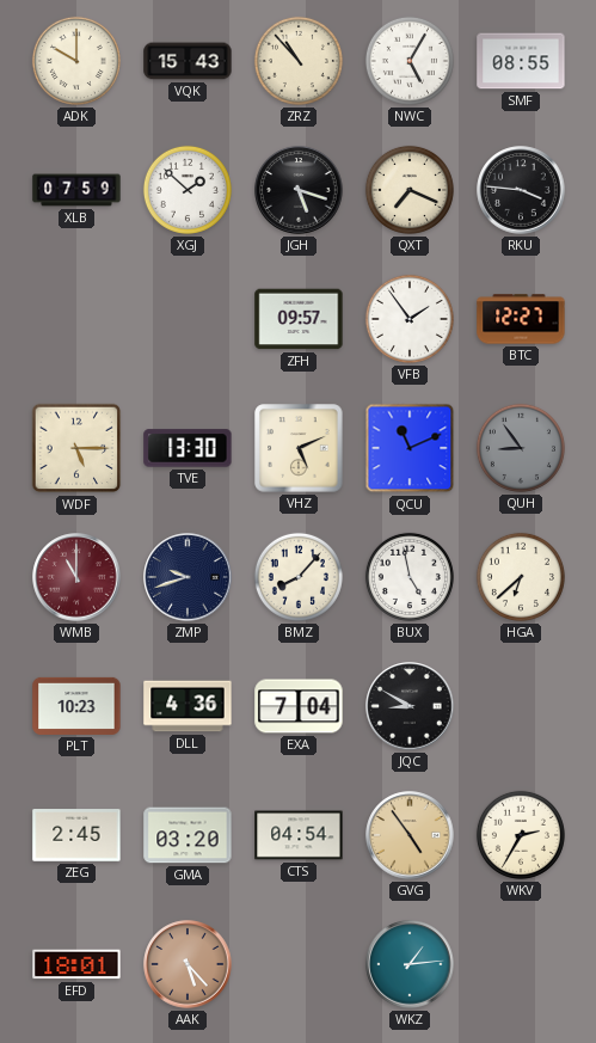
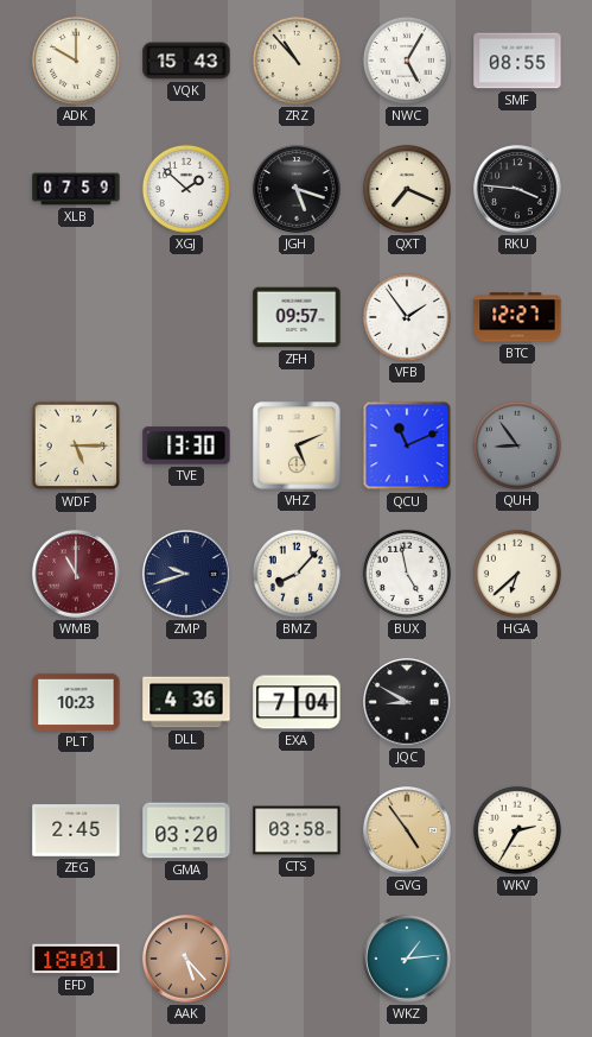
CTS: 04:54 -> 03:58 (297, 830)
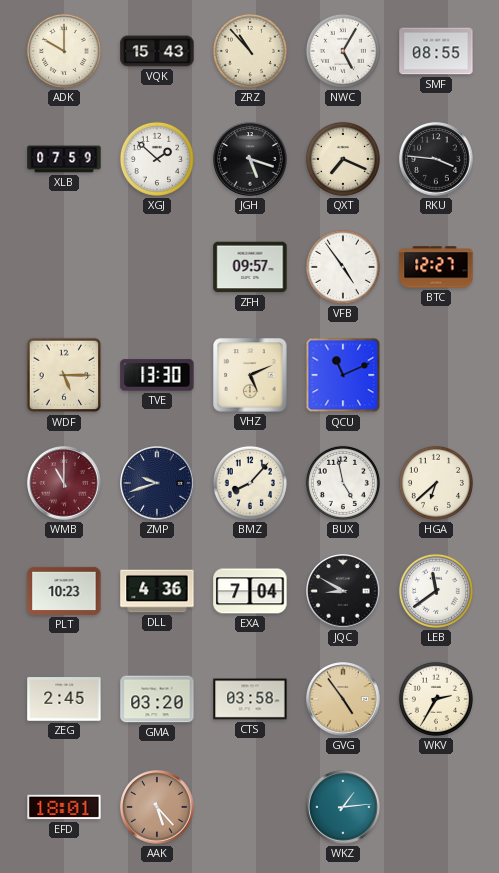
VFB: 1:54 -> 4:54 (343, 267)
QUH: 8:54 -> none (517, 445)
LEB: none -> 11:39 (436, 591)
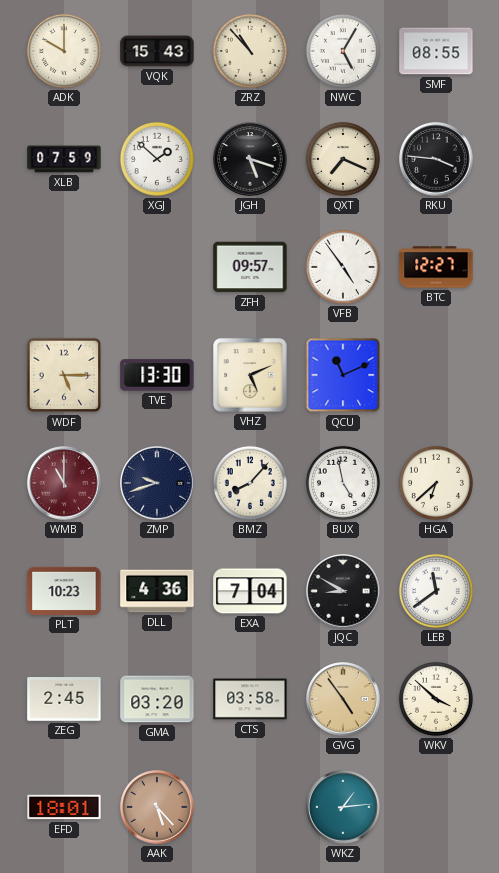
WKV: 2:35 -> 3:52 (436, 699)
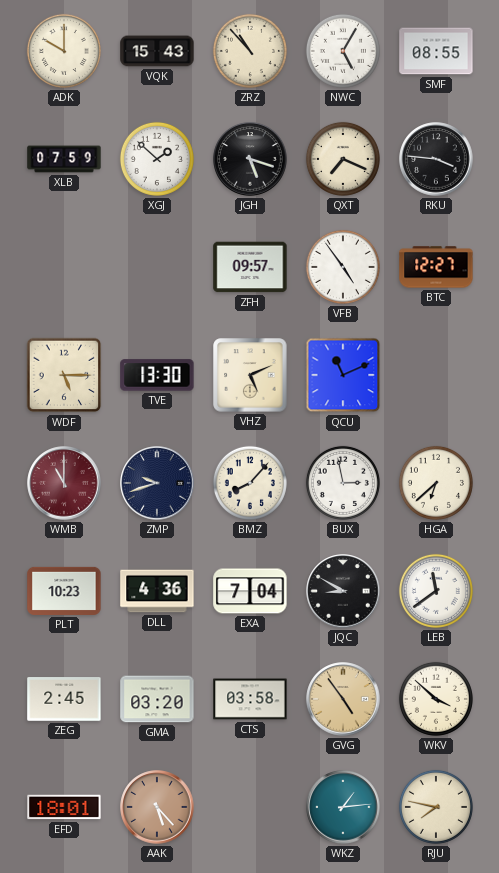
BUX: 4:58 -> 2:58 (343, 483)
RJU: none -> 7:47 (436, 807)
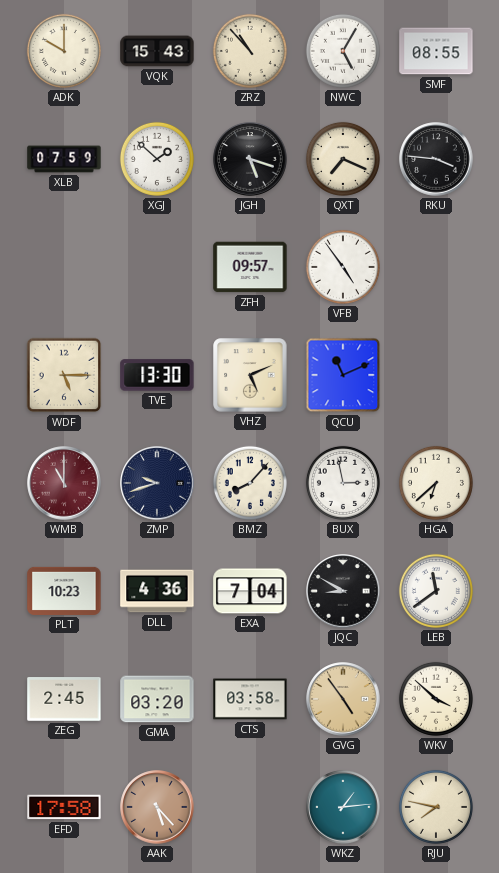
BTC: 12:27 -> none (436, 267)
EFD: 18:01 -> 17:58 (64, 807)
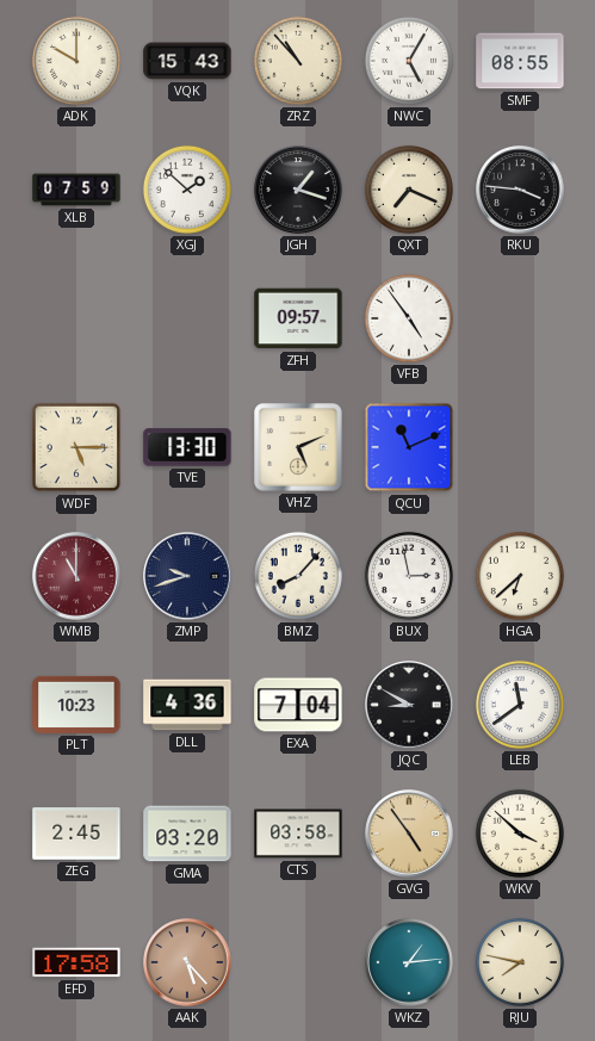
JGH: 5:18 -> 1:18 (298, 190)
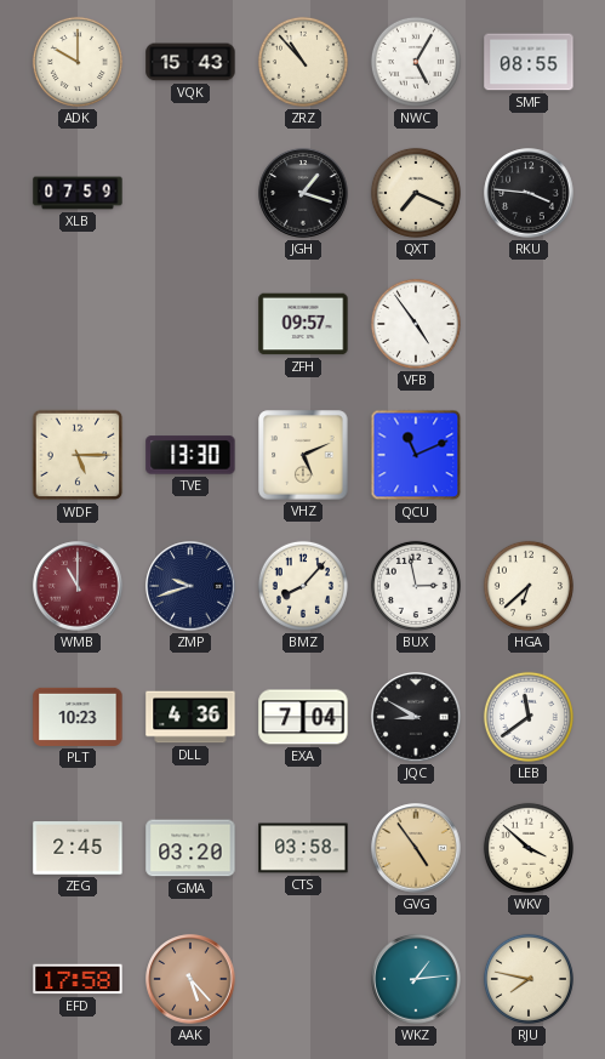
XGJ: 1:52 -> none (187, 190)
